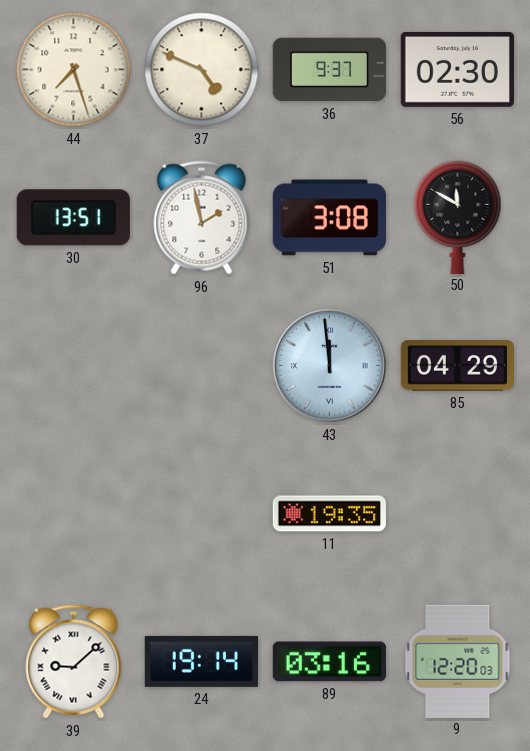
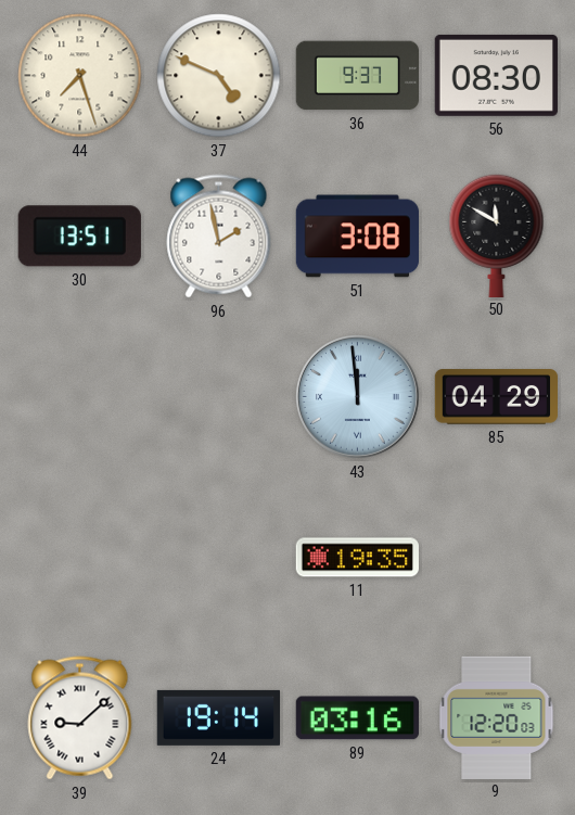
56: 02:30 -> 08:30 (496, 75)
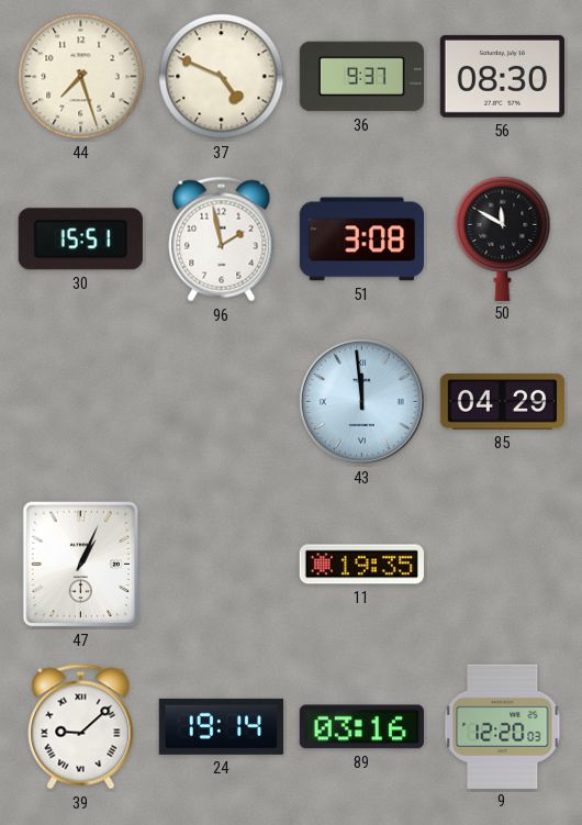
30: 13:51 -> 15:51 (80, 239)
47: none -> 1:04 (81, 565)
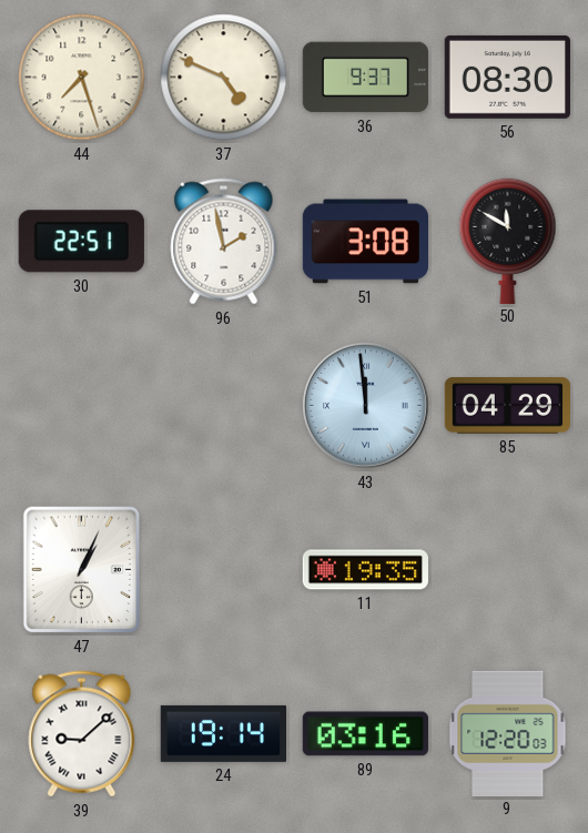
30: 15:51 -> 22:51 (81, 242)
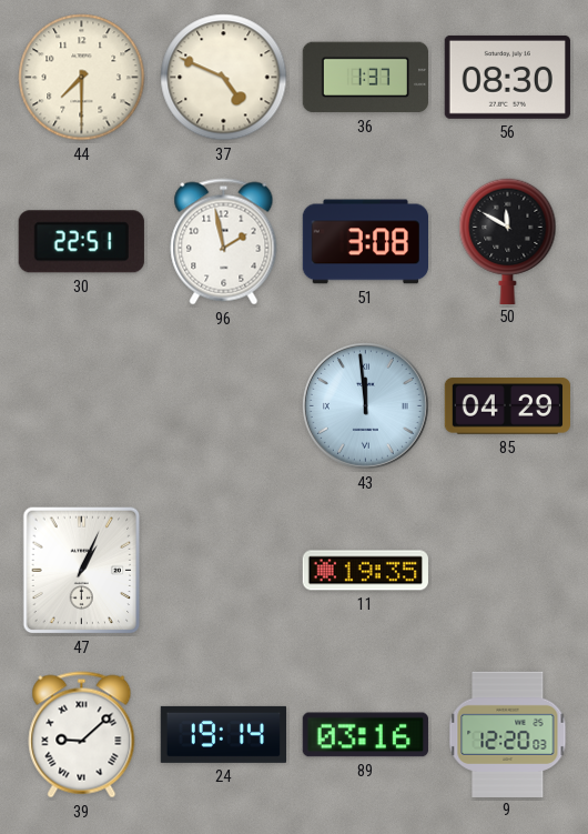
44: 7:27 -> 7:30 (82, 78)
36: 9:37 -> 1:37 (365, 78)
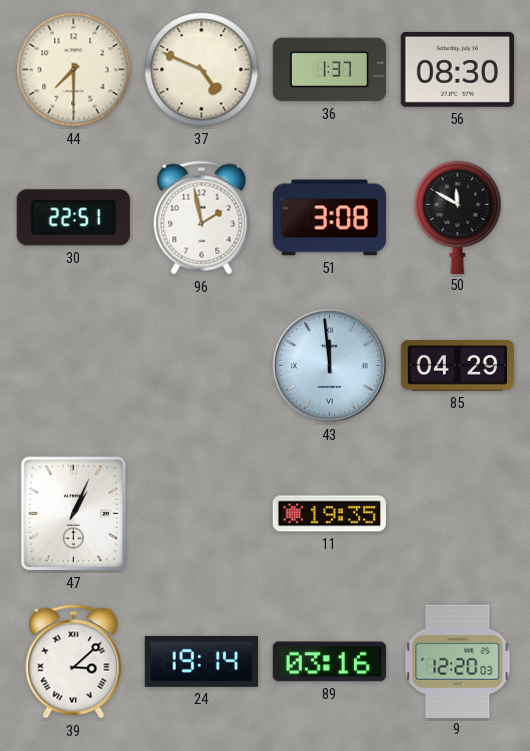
39: 9:08 -> 3:08 (74, 662)
